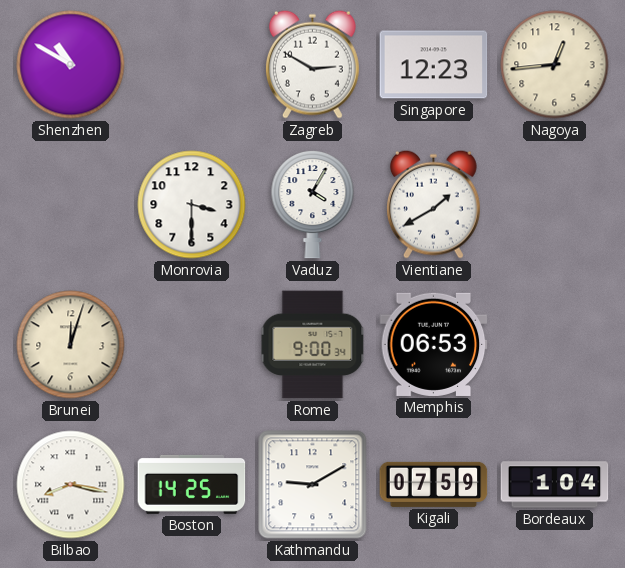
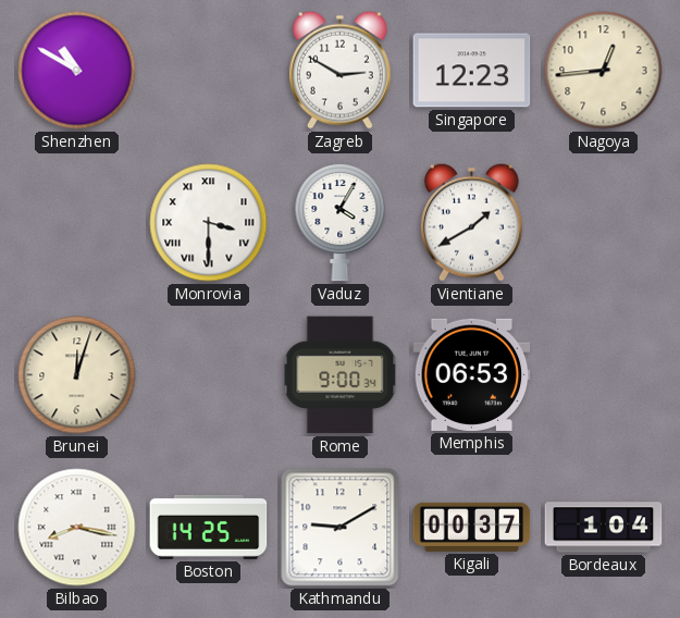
Monrovia numerals: Arabic -> Roman (209, 223)
Kigali: 07:59 -> 00:37 (472, 527)
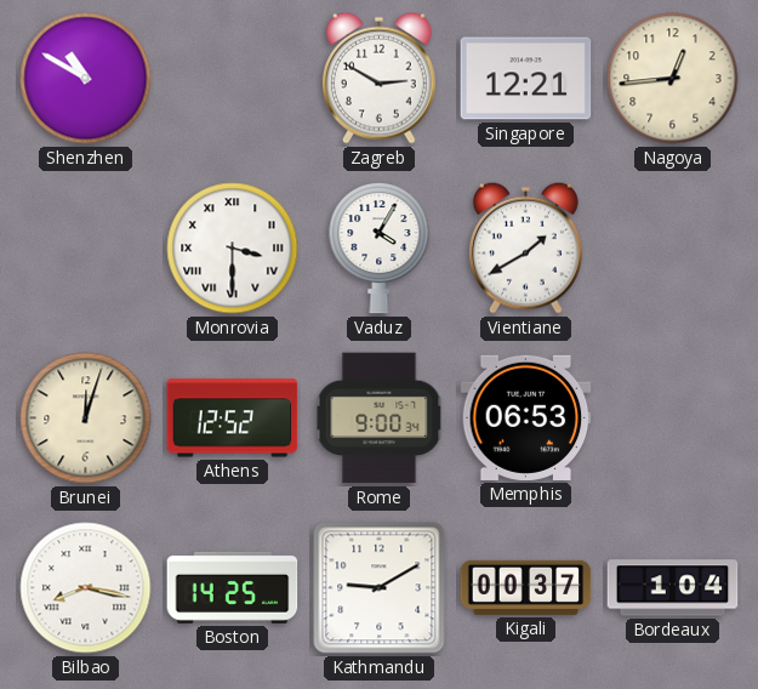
Singapore: 12:23 -> 12:21 (526, 79)
Athens: none -> 12:52 (233, 418)
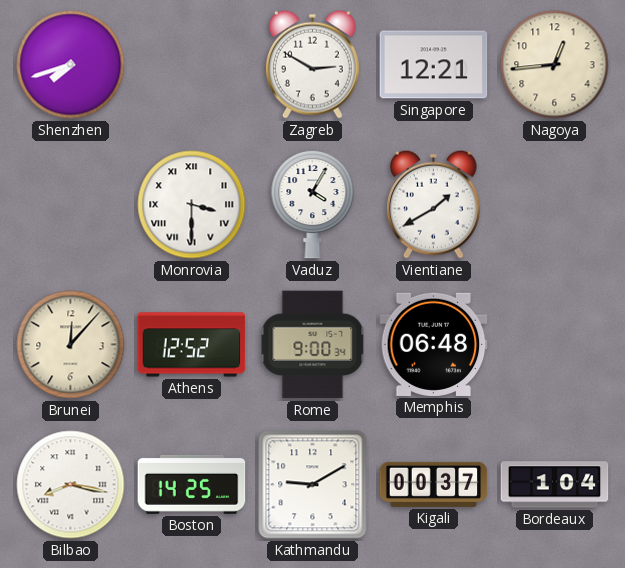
Shenzhen: 10:50 -> 7:42 (71, 65)
Brunei: 12:03 -> 12:07 (71, 345)
Memphis: 06:53 -> 06:48 (434, 344)
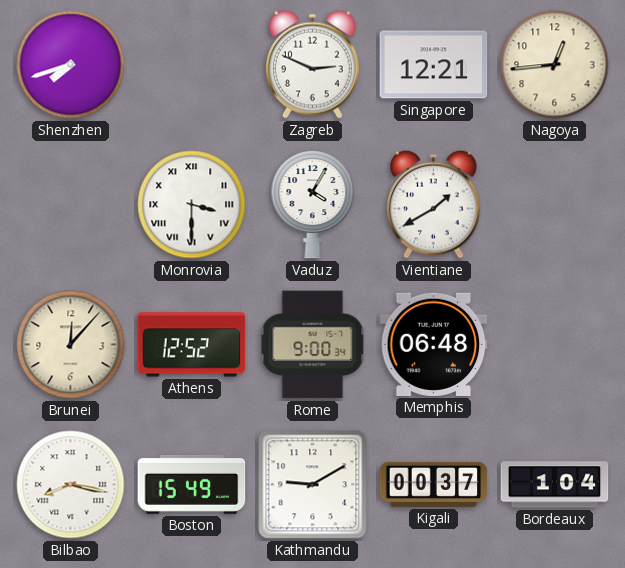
Zagreb: 2:50 -> 2:49 (312, 64)
Boston: 14:25 -> 15:49 (192, 484)
